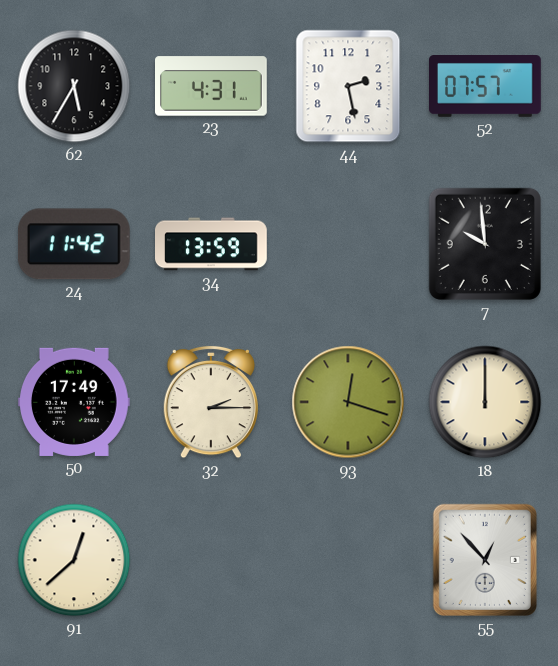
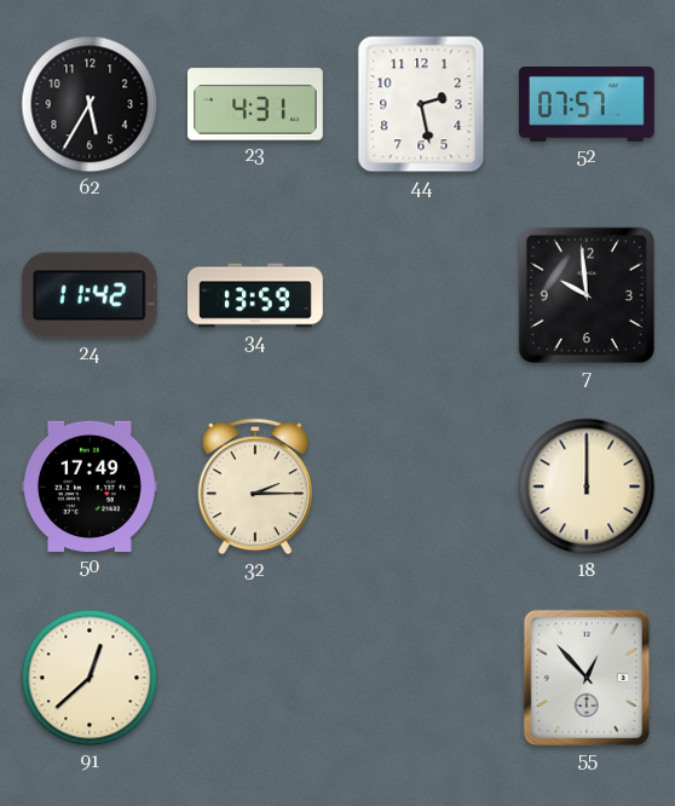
93: 12:18 -> none (348, 402)
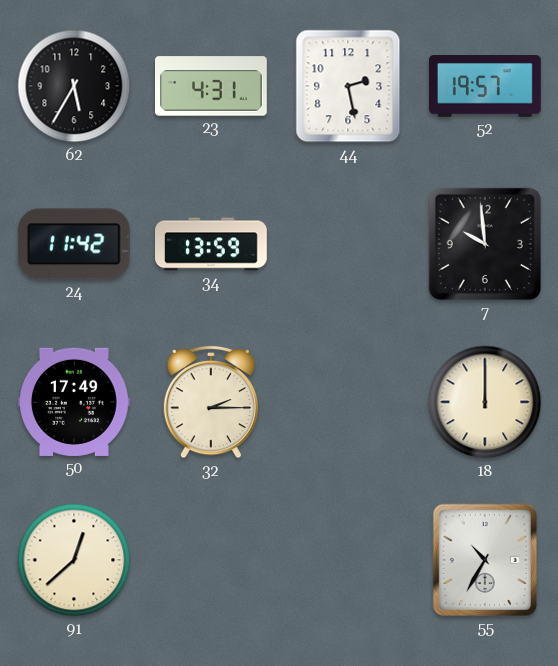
52: 07:57 -> 19:57 (486, 87)
55: 12:53 -> 10:35 (485, 560)
